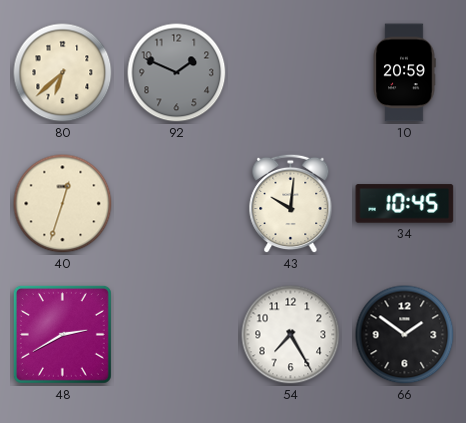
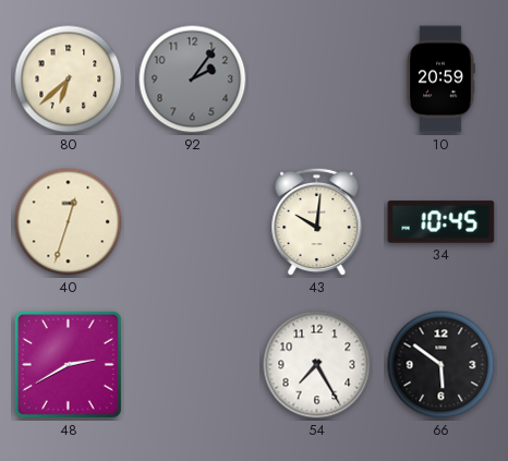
92: 1:49 -> 2:06 (193, 80)
66: 1:51 -> 5:51 (442, 365)
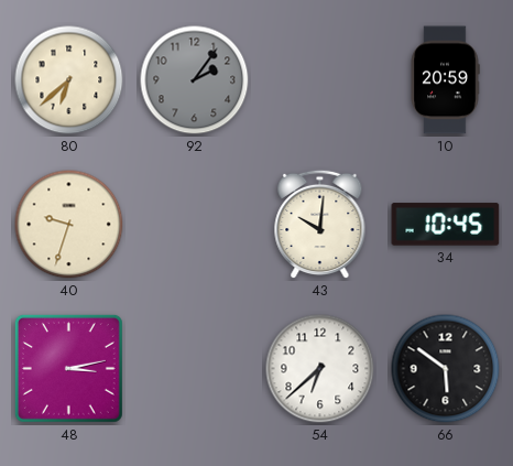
40: 12:33 -> 9:33 (69, 225)
48: 2:40 -> 3:13 (68, 368)
54: 7:25 -> 6:38 (320, 369)
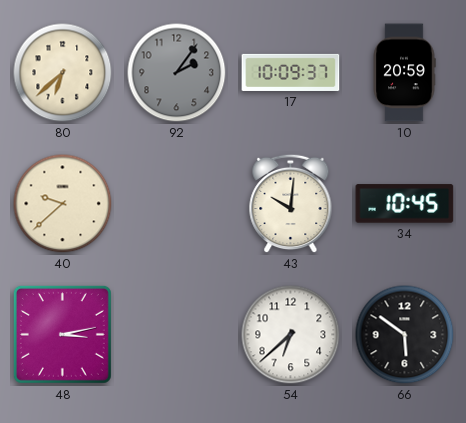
17: none -> 10:09 (291, 72)
40: 9:33 -> 9:38 (63, 204)
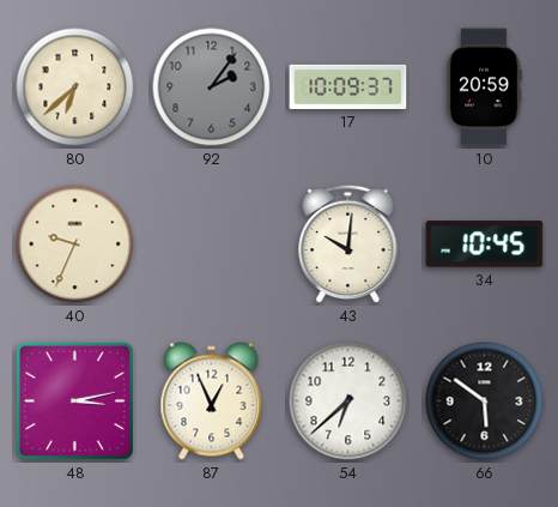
40: 9:38 -> 9:34 (75, 245)
87: none -> 12:56 (212, 402)
